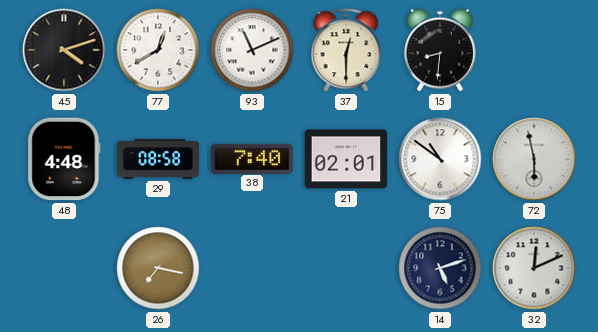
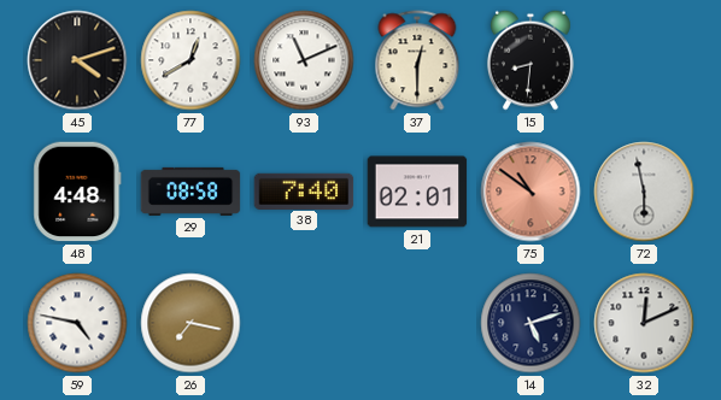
75 dial: white -> salmon (531, 192)
59: none -> 4:47 (77, 323)
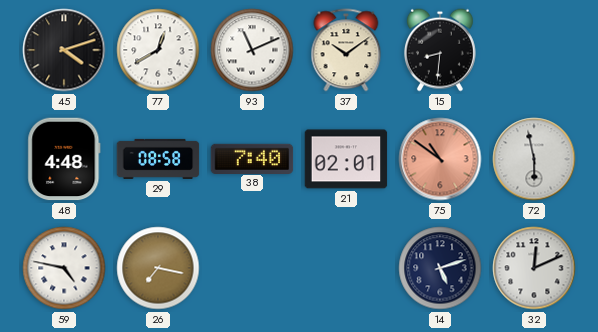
37: 12:30 -> 10:09 (346, 50)
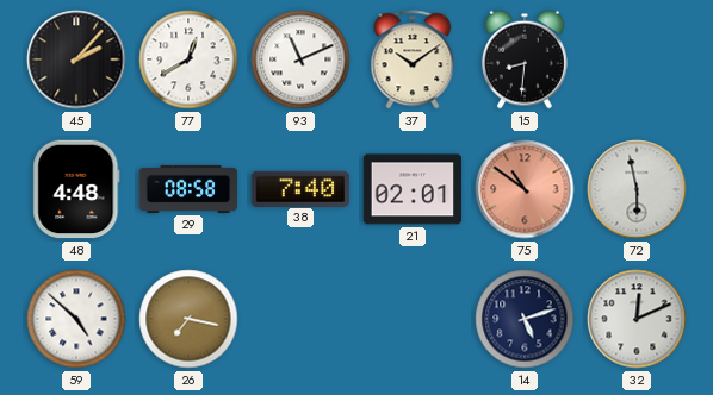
45: 4:12 -> 2:07 (76, 59)
59: 4:47 -> 4:52 (76, 319)
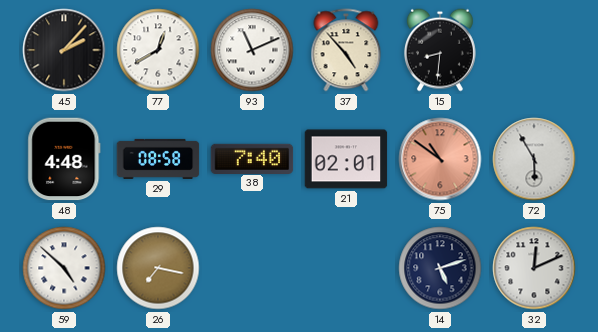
37: 10:09 -> 4:53 (346, 50)
72: 5:58 -> 5:55 (534, 159)
